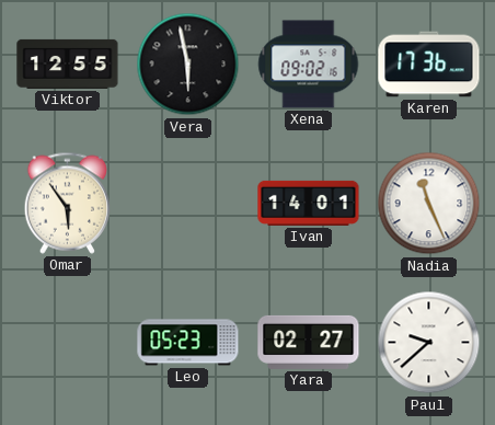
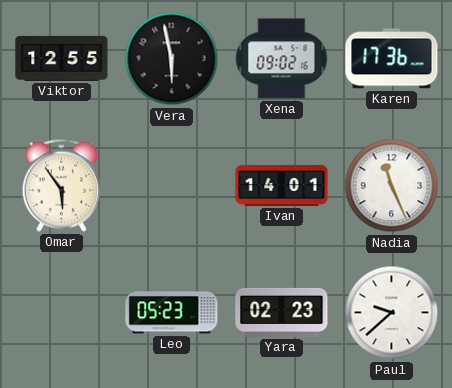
Yara: 02:27 -> 02:23 (282, 312)
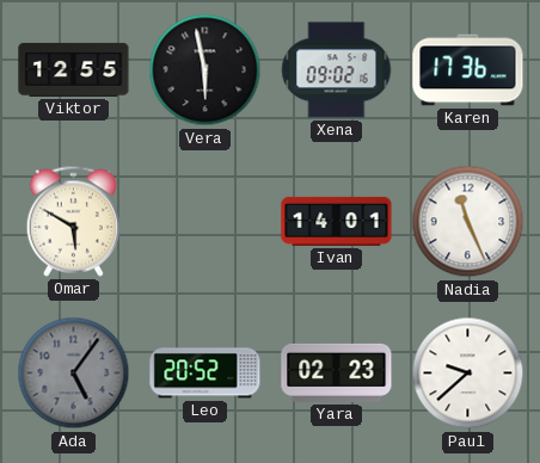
Omar: 5:54 -> 5:50 (74, 221)
Ada: none -> 5:06 (74, 374)
Leo: 05:23 -> 20:52 (205, 374)
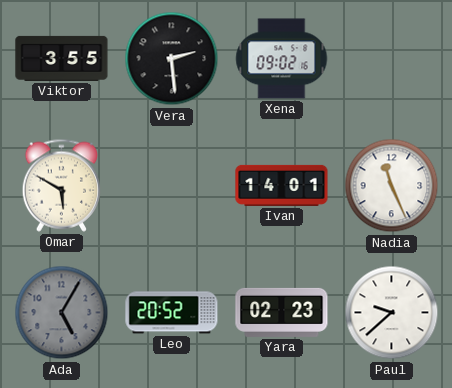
Viktor: 12:55 -> 3:55 (62, 58)
Vera: 5:58 -> 2:29 (172, 59)
Karen: 17:36 -> none (468, 70)
Ada: 5:06 -> 5:05 (62, 313)
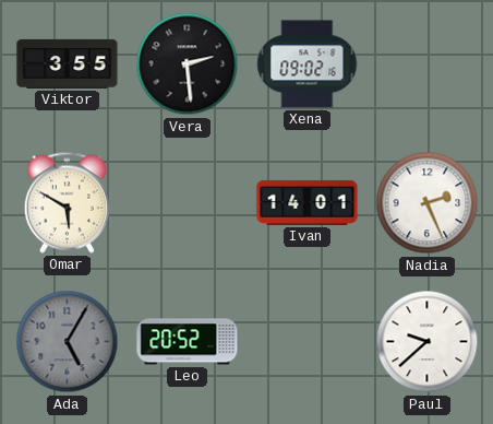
Nadia: 11:26 -> 2:26 (428, 203)
Yara: 02:23 -> none (282, 312)
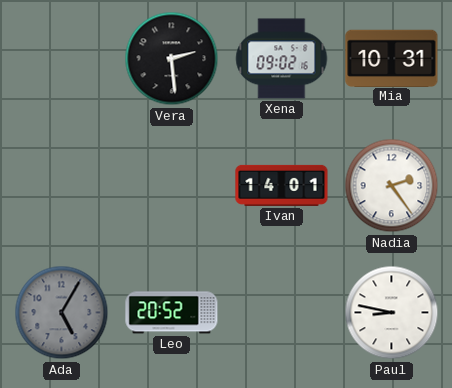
Viktor: 3:55 -> none (68, 63)
Mia: none -> 10:31 (392, 58)
Omar: 5:50 -> none (68, 202)
Nadia: 2:26 -> 2:24 (392, 186)
Paul: 9:38 -> 8:47 (392, 313)
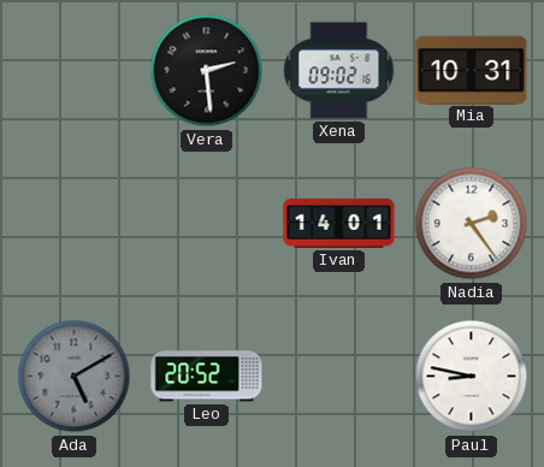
Ada: 5:05 -> 5:10 (75, 377)
